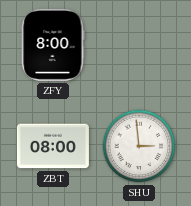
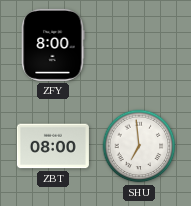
SHU: 2:59 -> 6:59 (139, 146)
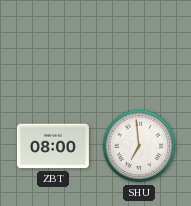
ZFY: 8:00 -> none (53, 45)
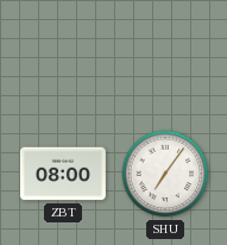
SHU: 6:59 -> 7:06 (165, 174)
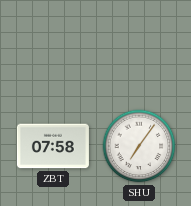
ZBT: 08:00 -> 07:58 (53, 146)
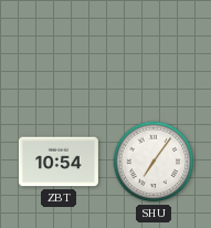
ZBT: 07:58 -> 10:54 (59, 162)
